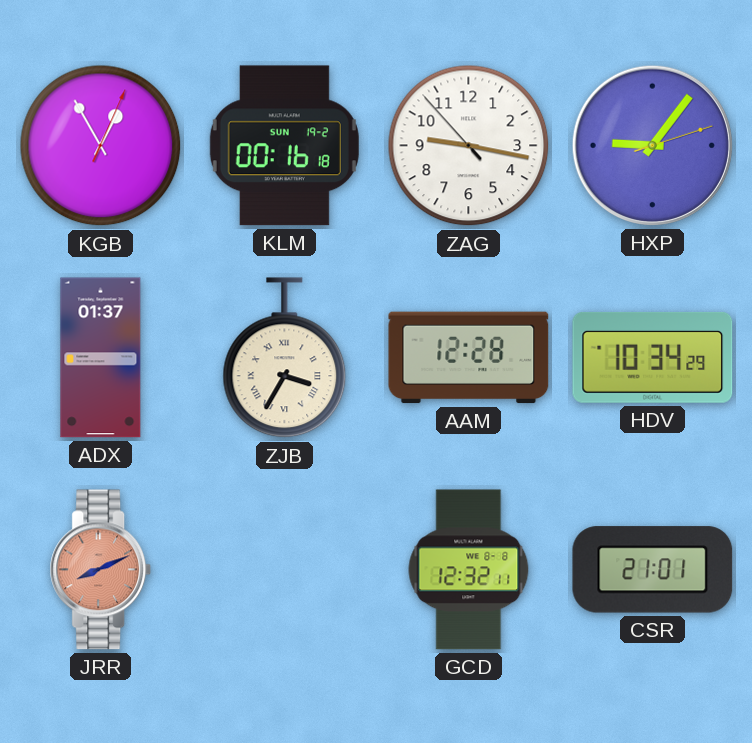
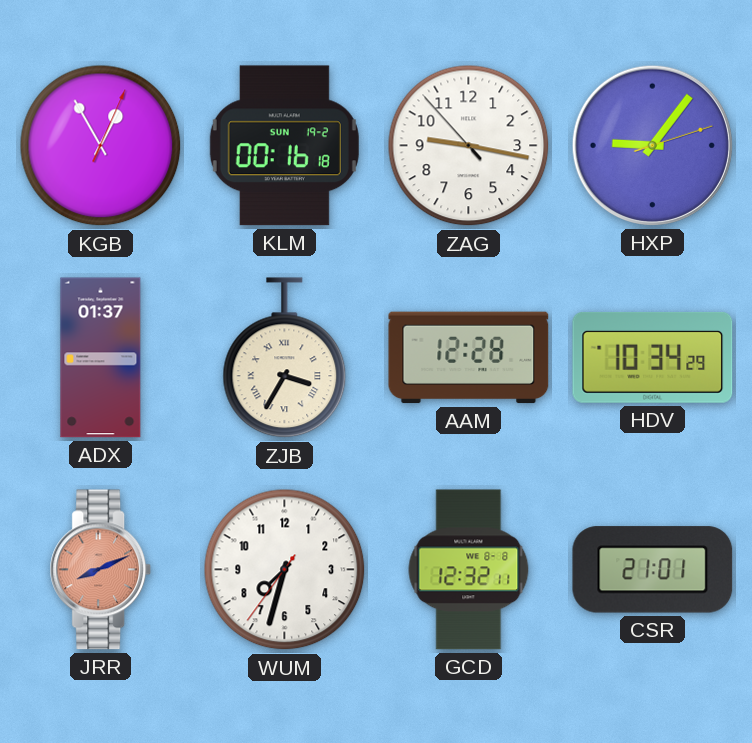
WUM: none -> 7:32 (285, 570)
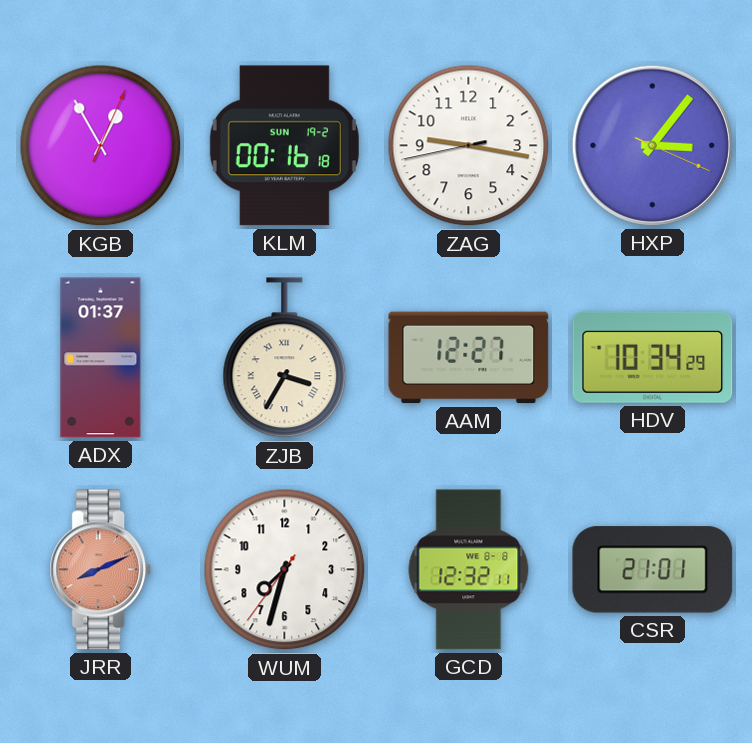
ZAG: 9:16:53 -> 9:16:43 (469, 146)
HXP: 9:06 -> 3:06 (652, 145)
AAM: 12:28 -> 12:27 (469, 358)
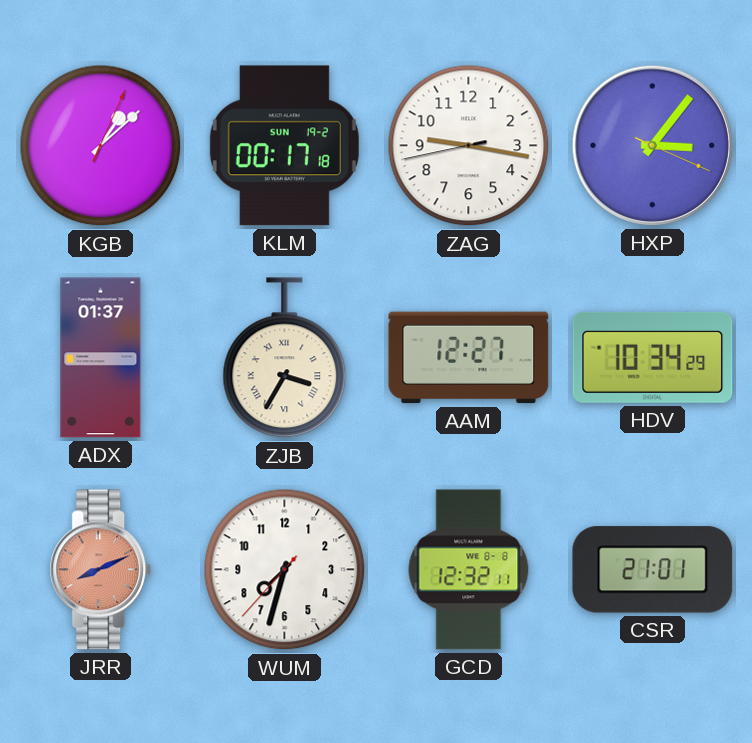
KGB: 12:55 -> 1:08 (101, 146)
KLM: 00:16 -> 00:17 (284, 146)
WUM: 7:32:36 -> 7:32:37 (285, 570)
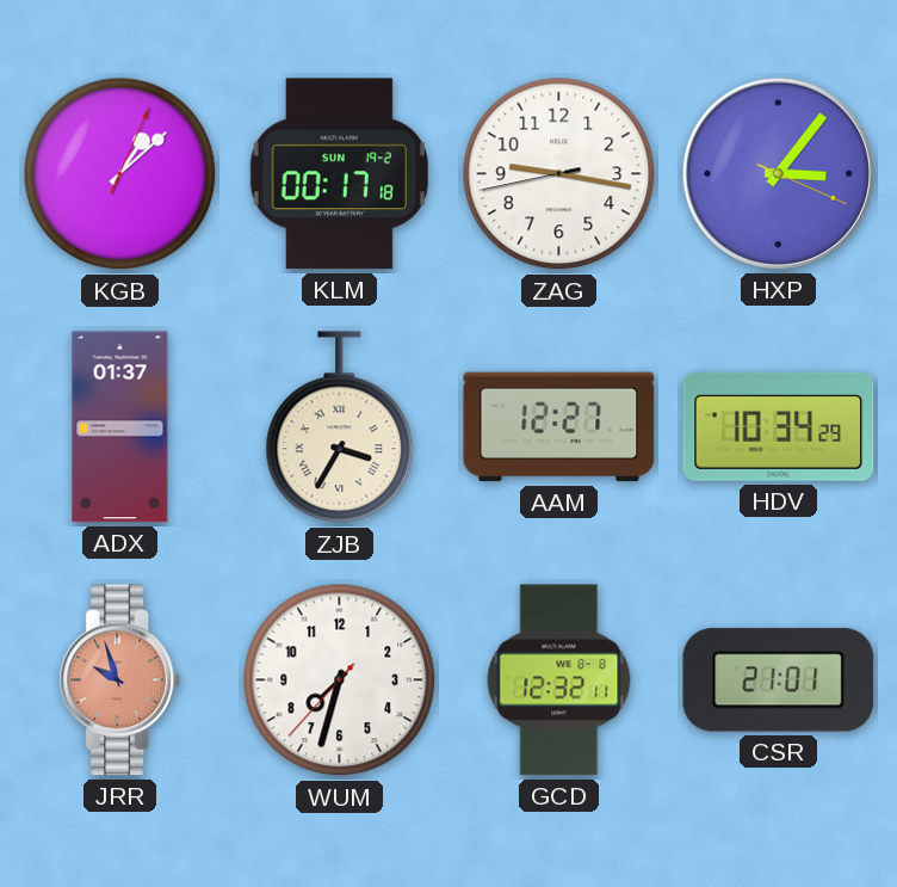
JRR: 8:11 -> 9:57 (120, 680)
